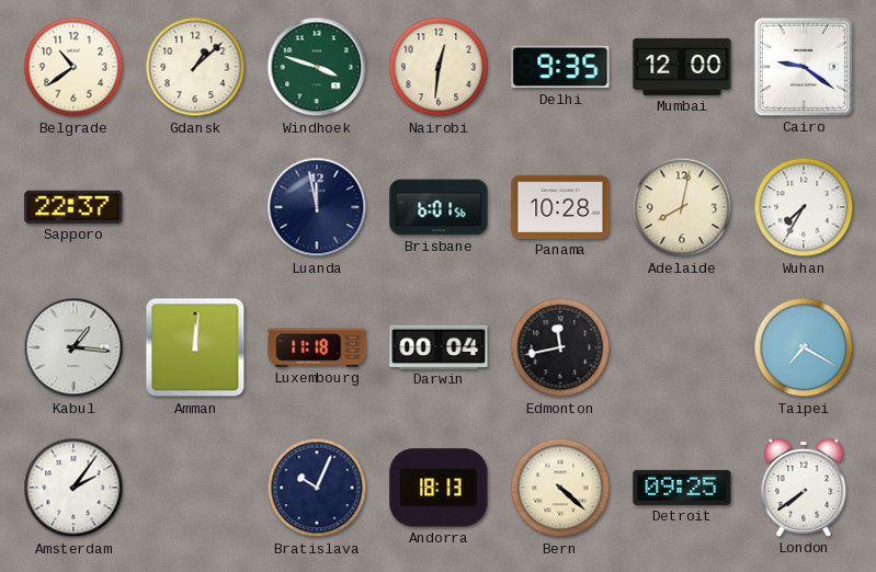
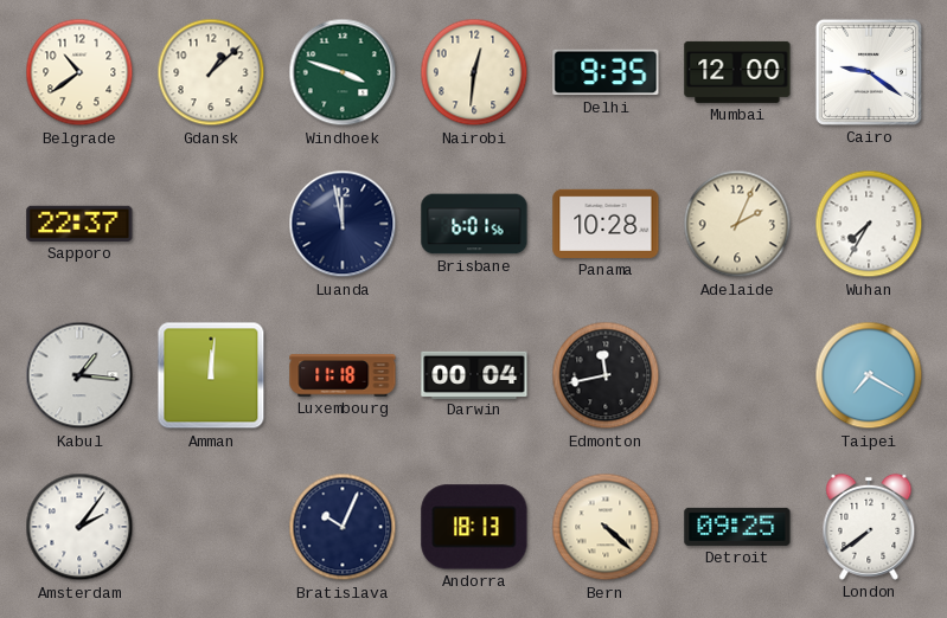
Adelaide: 8:02 -> 2:04 (737, 224)
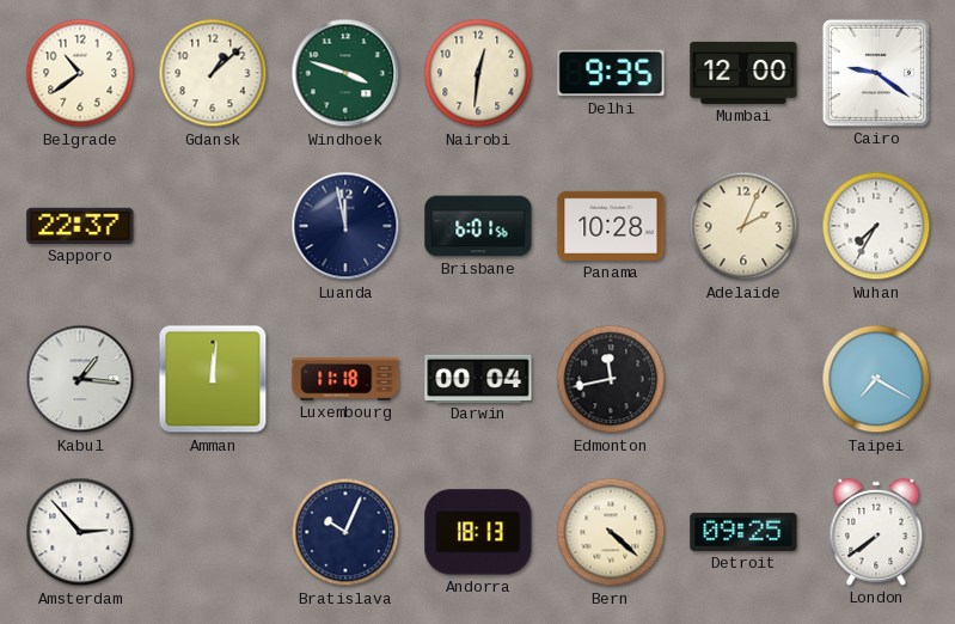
Amsterdam: 2:06 -> 2:53 (80, 532)
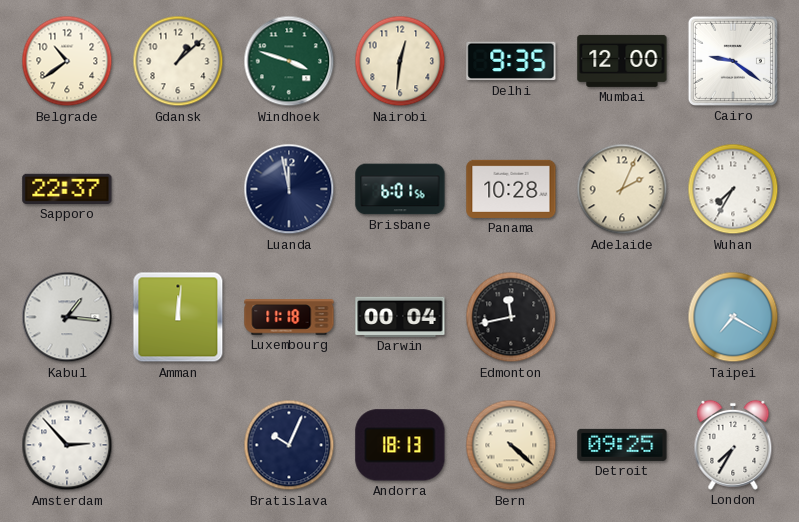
London: 7:39 -> 7:35 (733, 445)
